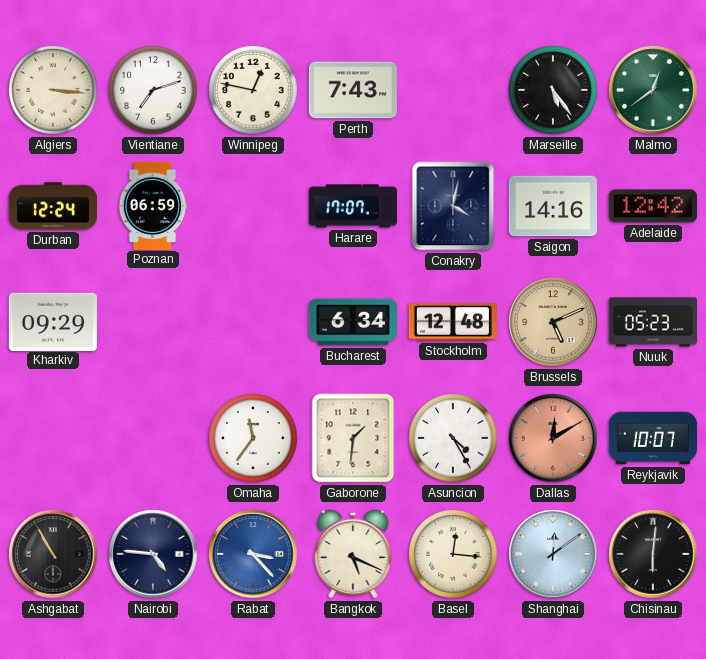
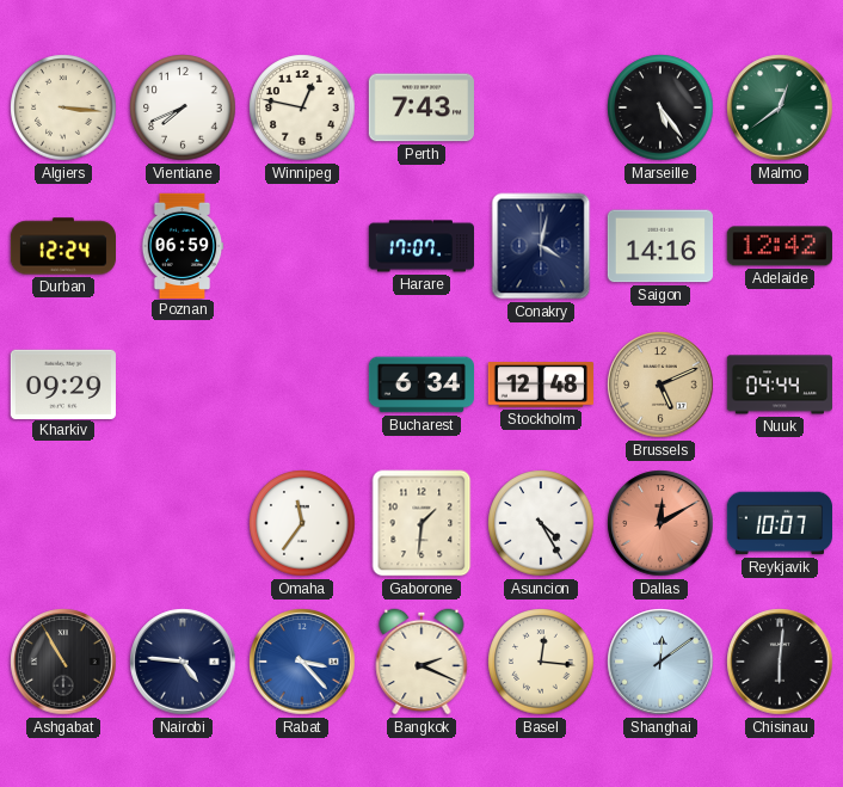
Vientiane: 7:12 -> 7:41 (183, 107)
Nuuk: 05:23 -> 04:44 (779, 385)
Bangkok: 5:19 -> 2:19 (421, 662)
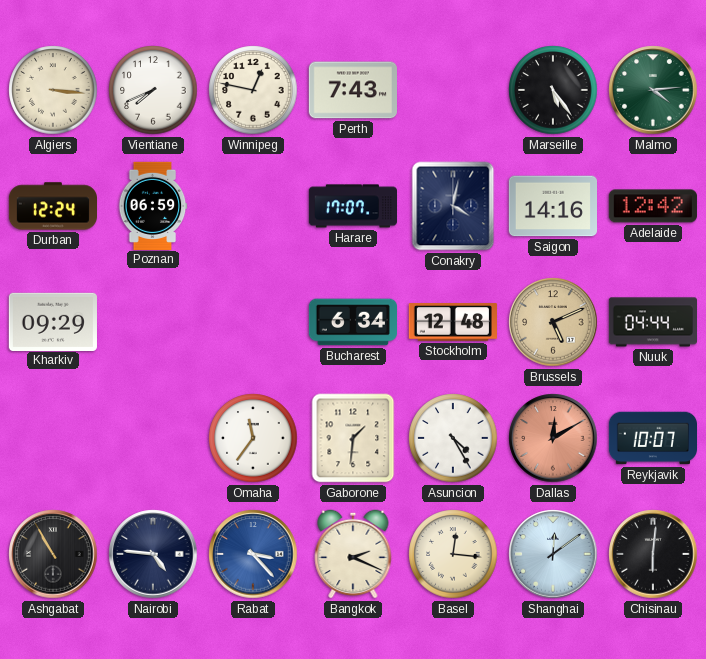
Malmo: 12:39 -> 4:14 (653, 90)
